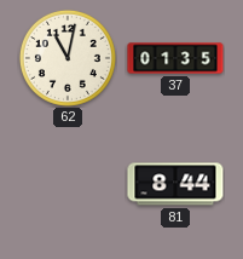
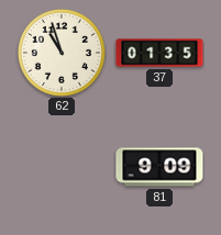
62: 11:02 -> 10:57 (62, 53)
81: 8:44 -> 9:09 (159, 167)
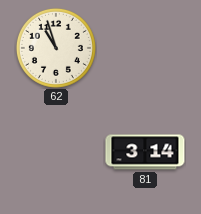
37: 01:35 -> none (159, 53)
81: 9:09 -> 3:14 (145, 152)
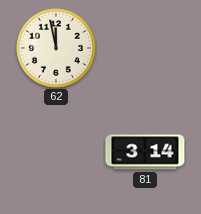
62: 10:57 -> 11:58 (56, 48)
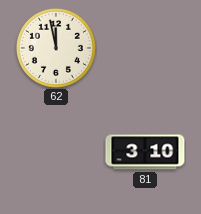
81: 3:14 -> 3:10 (145, 152)
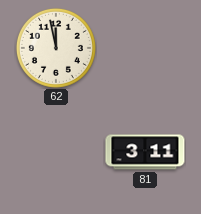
81: 3:10 -> 3:11 (145, 152)
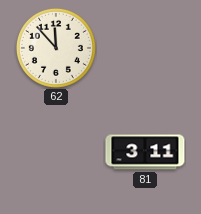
62: 11:58 -> 11:53 (56, 48)
